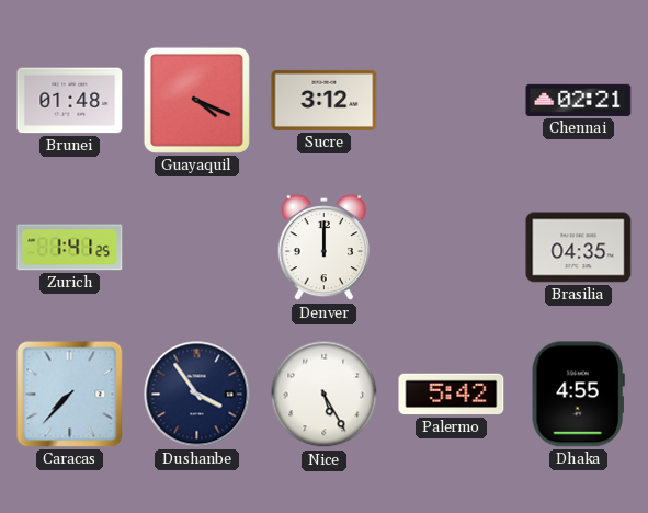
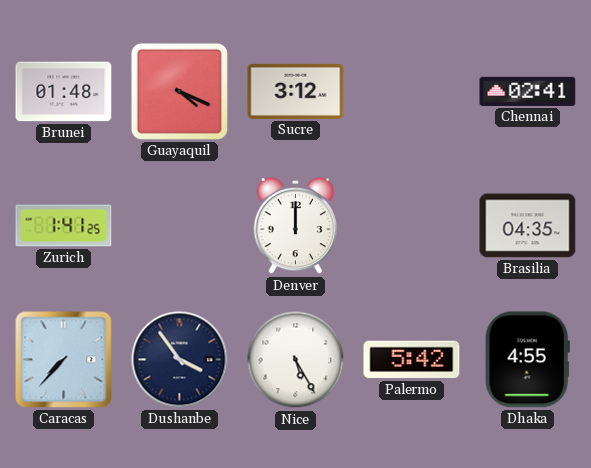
Chennai: 02:21 -> 02:41 (528, 91)
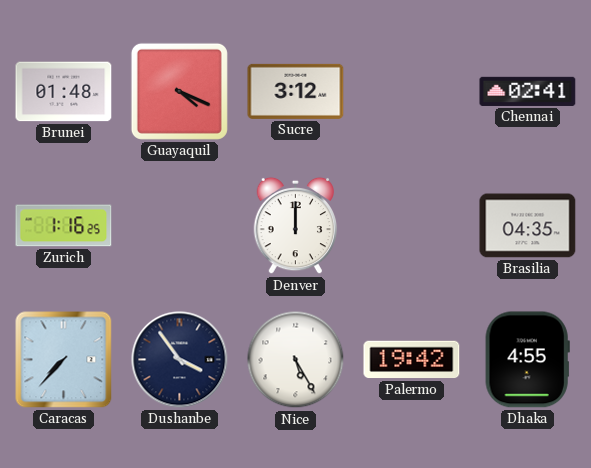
Zurich: 1:41 -> 1:16 (64, 226)
Palermo: 5:42 -> 19:42 (412, 360)
